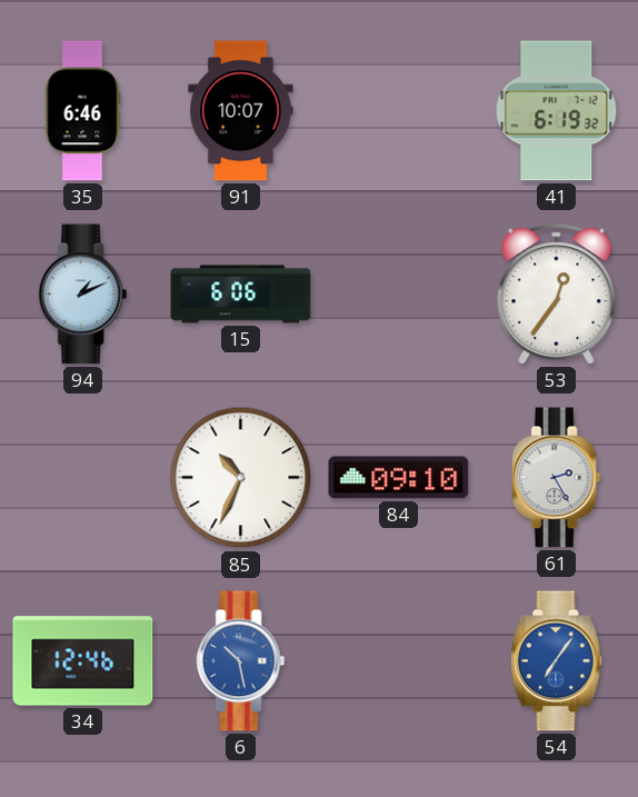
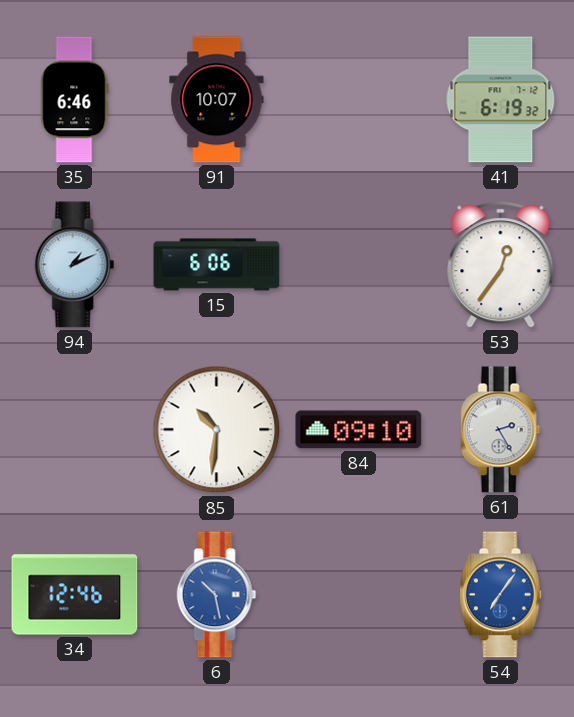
85: 10:34 -> 10:31 (217, 430)
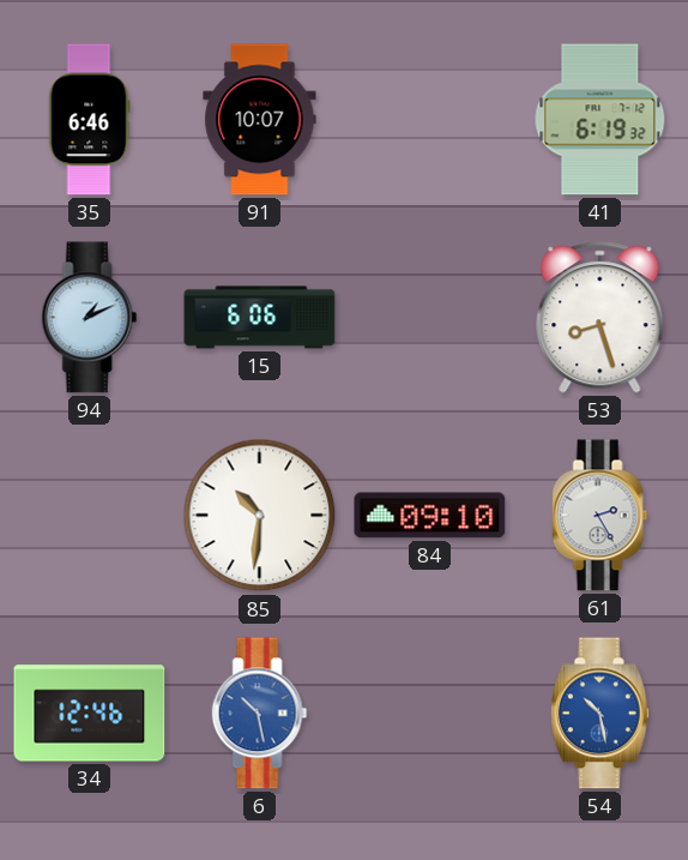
53: 12:36 -> 8:27 (601, 318)
54: 7:06 -> 10:28 (601, 714)
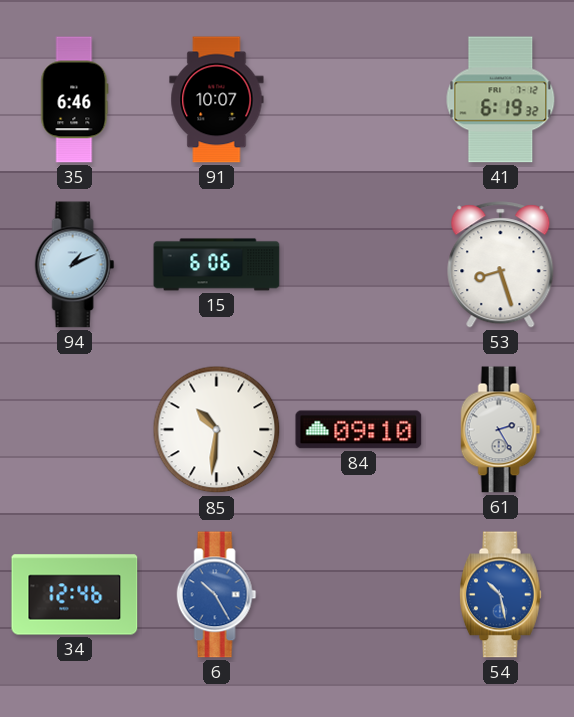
6: 10:28 -> 10:25 (217, 595)
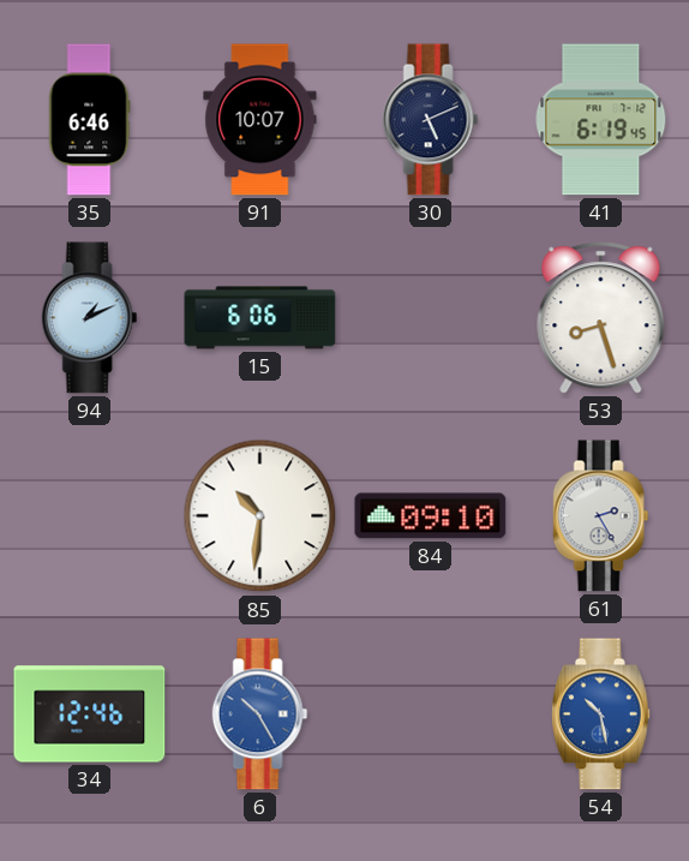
30: none -> 5:11 (431, 120)
41: 6:19:32 -> 6:19:45 (601, 120)
